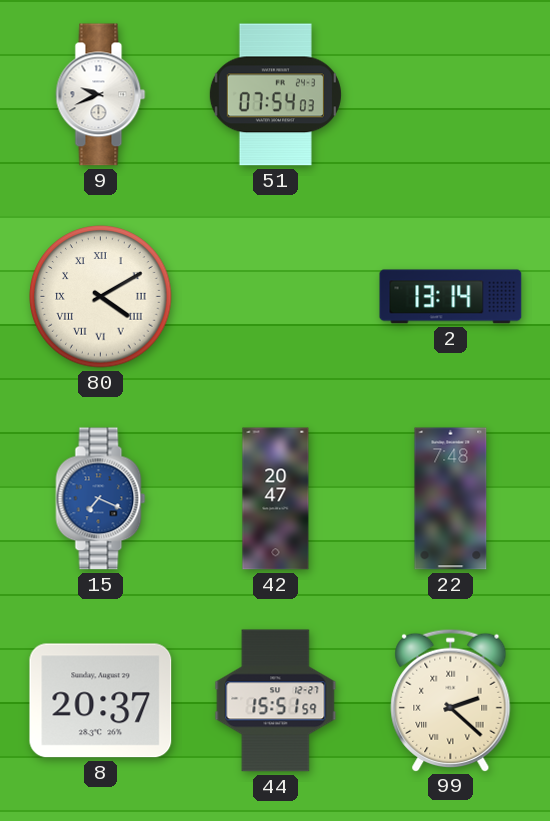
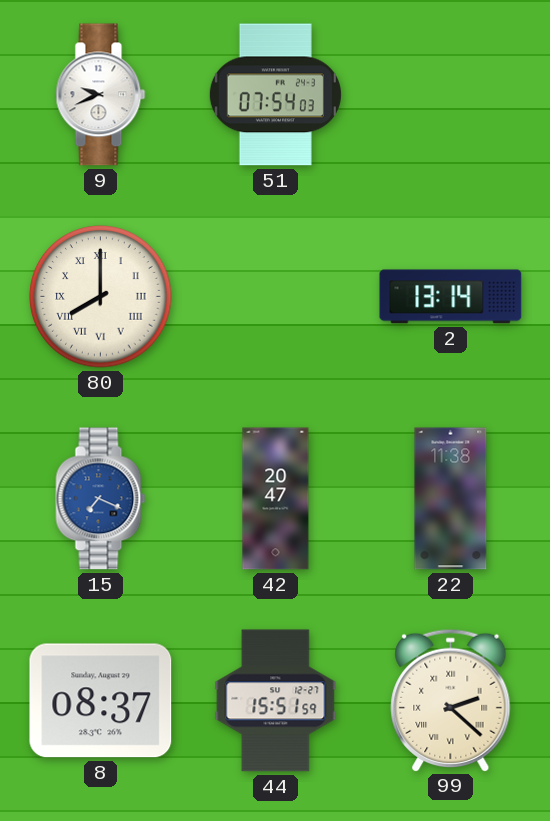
80: 4:10 -> 8:00 (101, 297)
22: 7:48 -> 11:38 (451, 499)
8: 20:37 -> 08:37 (101, 701)
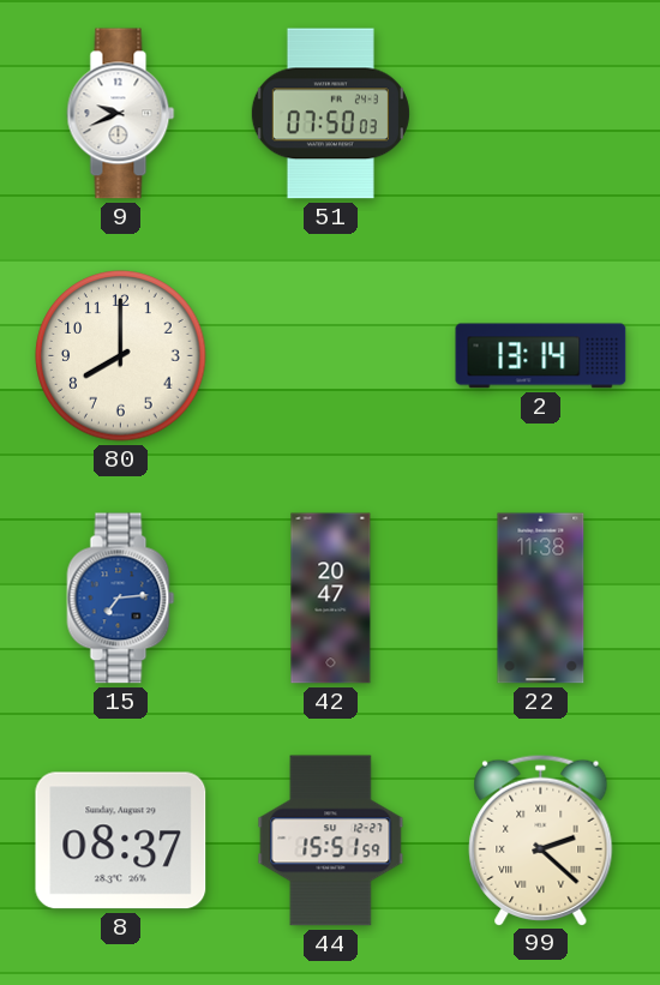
51: 07:54 -> 07:50 (330, 114)
80 numerals: Roman -> Arabic (121, 356)
15: 7:19 -> 7:14 (121, 599)
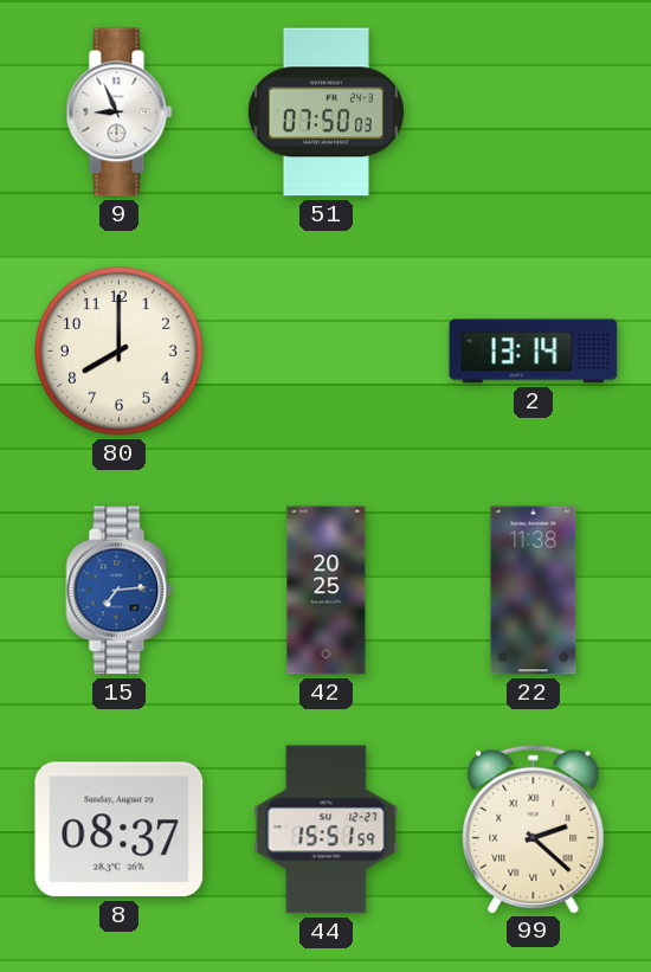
9: 9:41 -> 8:56 (120, 112)
42: 20:47 -> 20:25 (327, 591)
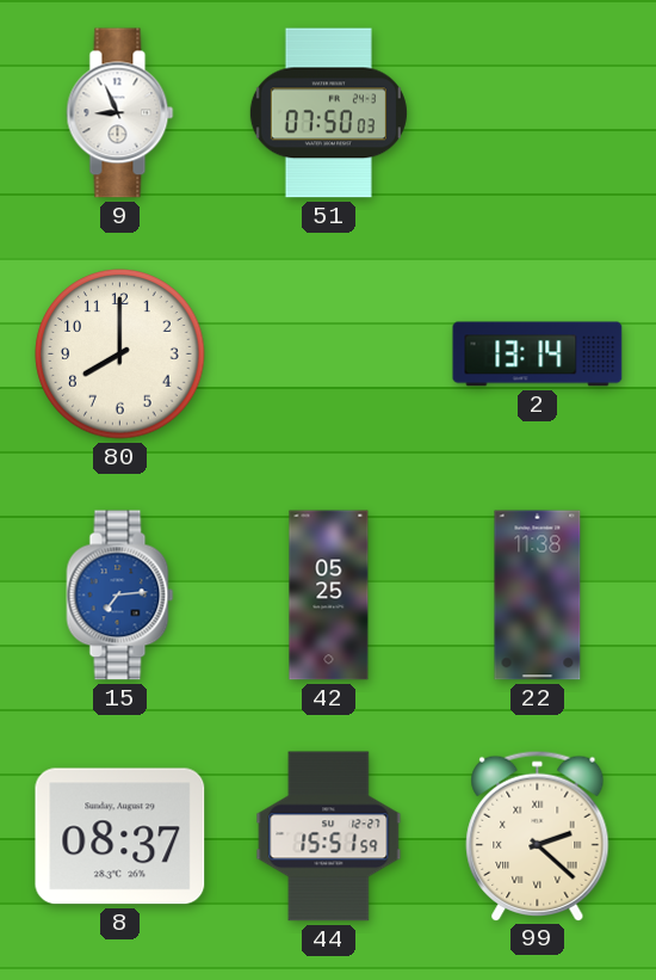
42: 20:25 -> 05:25 (329, 596)
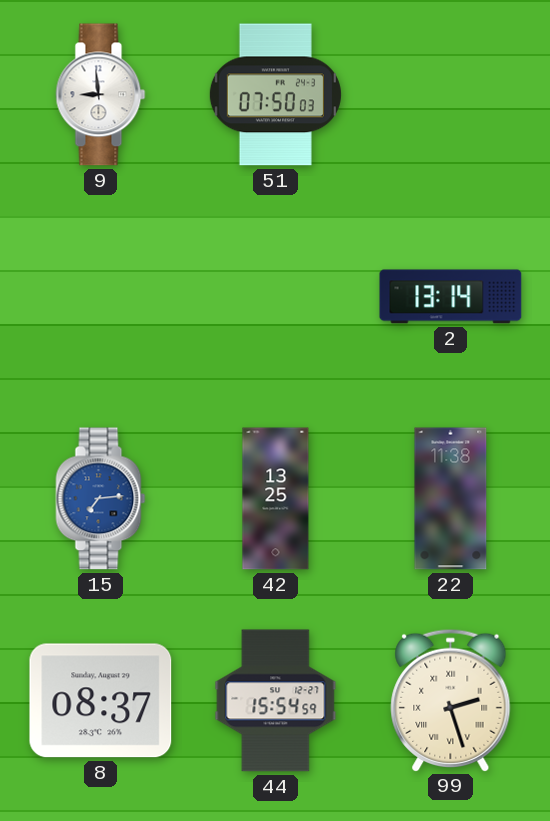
9: 8:56 -> 8:59 (101, 95)
80: 8:00 -> none (120, 355)
42: 05:25 -> 13:25 (276, 499)
44: 15:51 -> 15:54 (276, 701)
99: 2:22 -> 2:27 (451, 700)
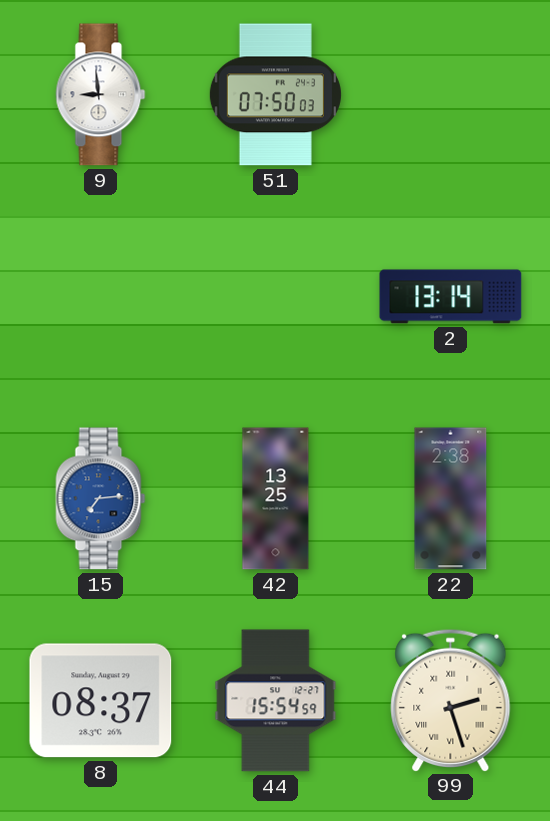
22: 11:38 -> 2:38 (451, 499)
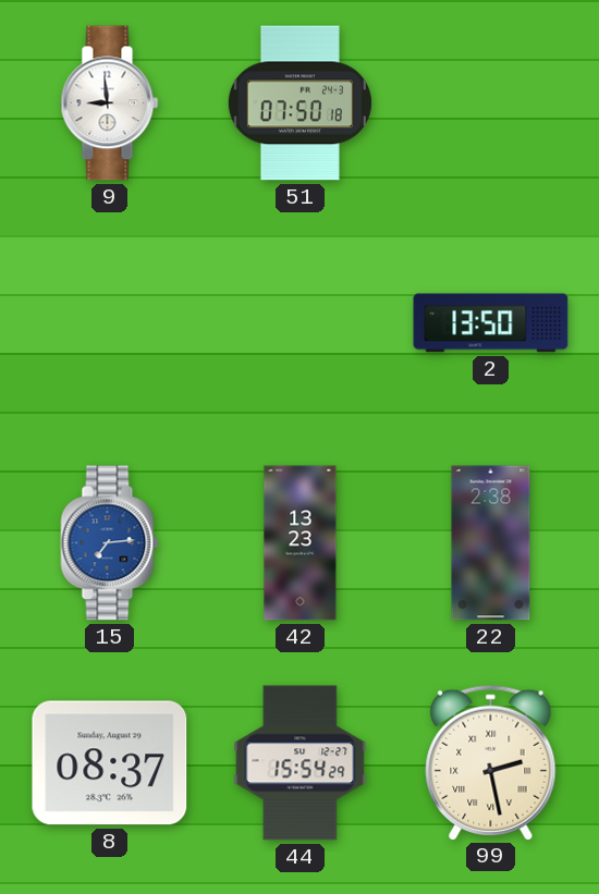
51: 07:50:03 -> 07:50:18 (299, 103)
2: 13:14 -> 13:50 (491, 323)
42: 13:25 -> 13:23 (301, 543)
44: 15:54:59 -> 15:54:29 (301, 763)
99: 2:27 -> 2:28 (491, 762)
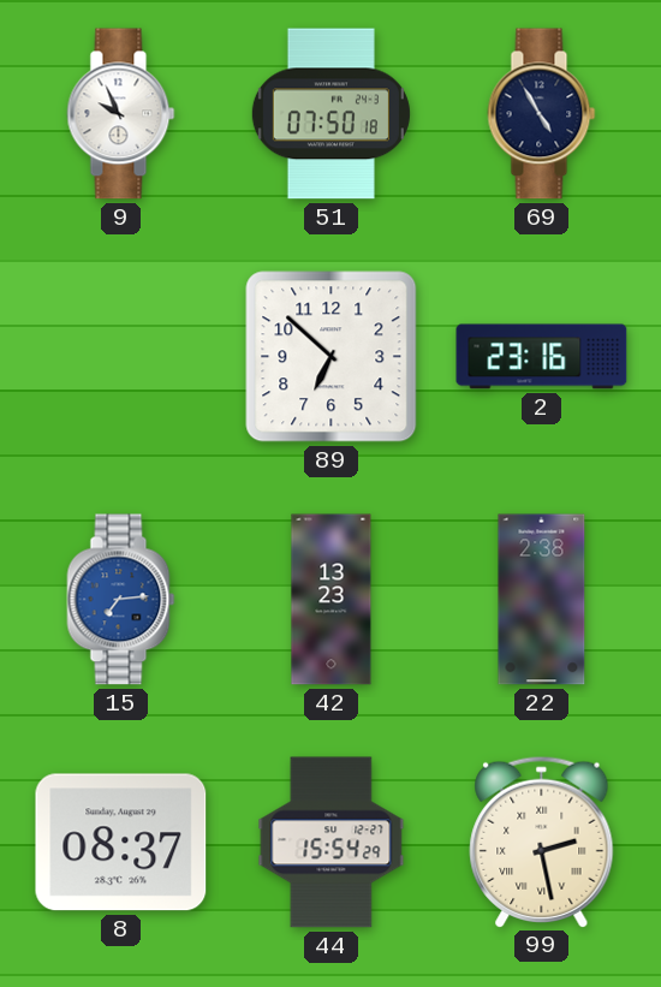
9: 8:59 -> 9:56 (121, 114)
69: none -> 4:55 (542, 114)
89: none -> 6:52 (332, 357)
2: 13:50 -> 23:16 (542, 357)
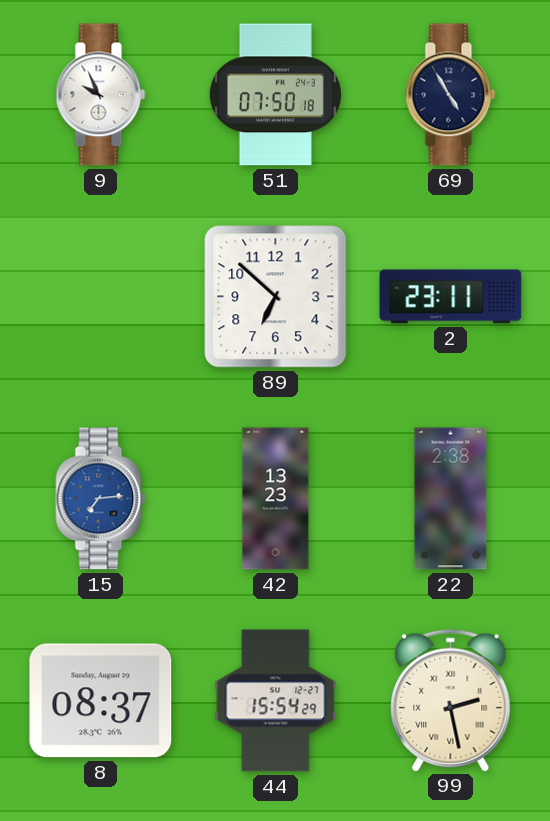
2: 23:16 -> 23:11 (451, 297)
